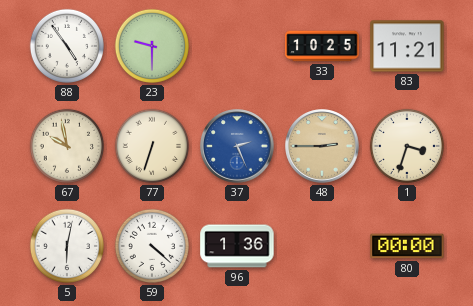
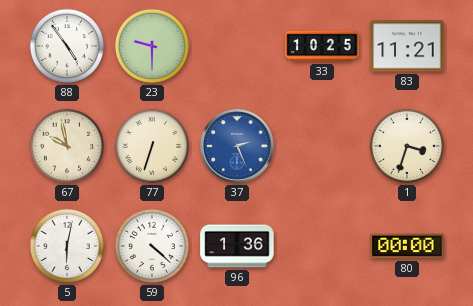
48: 2:45 -> none (322, 146)
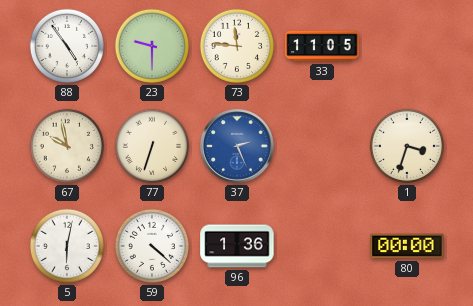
73: none -> 11:46 (237, 46)
33: 10:25 -> 11:05 (322, 46)
83: 11:21 -> none (407, 46)
